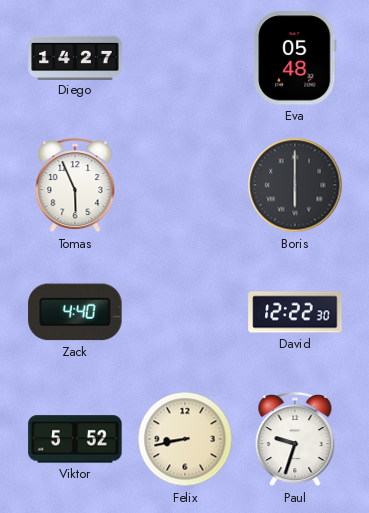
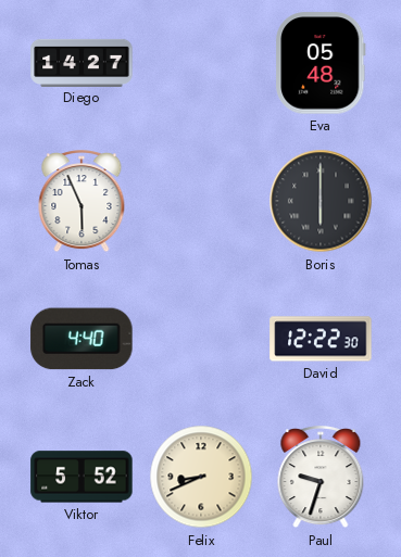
Felix: 8:43 -> 8:41 (201, 477)
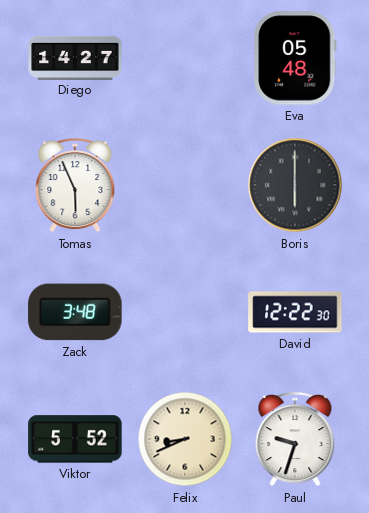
Zack: 4:40 -> 3:48 (75, 312)
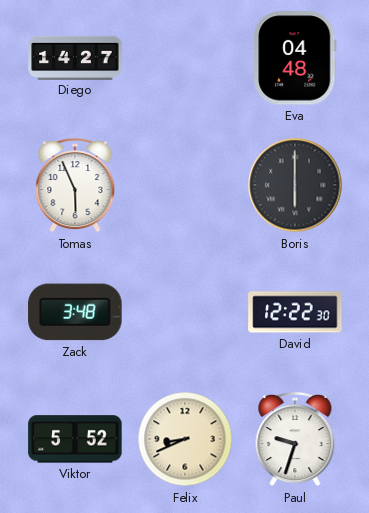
Eva: 05:48 -> 04:48 (295, 58)
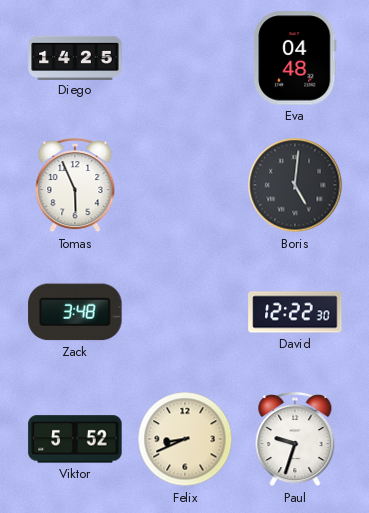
Diego: 14:27 -> 14:25 (75, 57)
Boris: 6:00 -> 5:01 (295, 185)
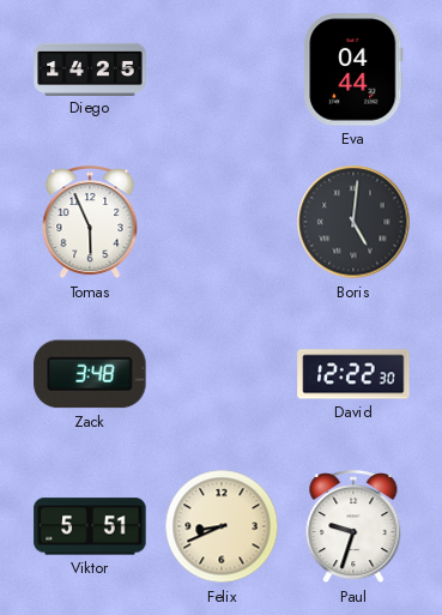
Eva: 04:48 -> 04:44 (353, 70)
Viktor: 5:52 -> 5:51 (90, 526)
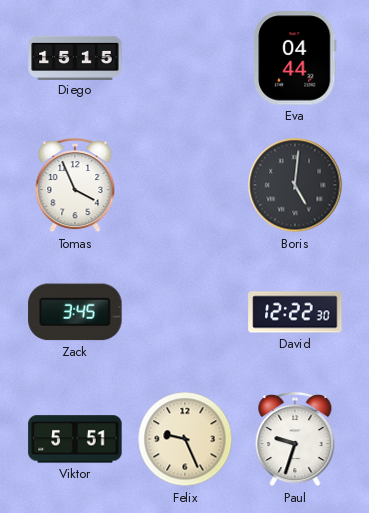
Diego: 14:25 -> 15:15 (75, 57)
Tomas: 5:56 -> 3:56 (75, 186)
Zack: 3:48 -> 3:45 (75, 312)
Felix: 8:41 -> 9:26 (185, 439)
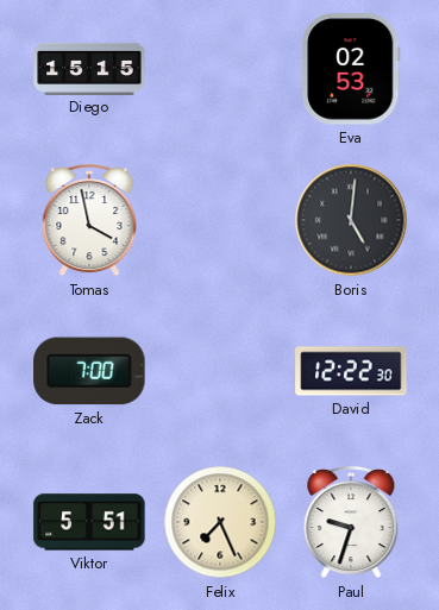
Eva: 04:44 -> 02:53 (351, 69)
Tomas: 3:56 -> 3:58 (89, 221)
Zack: 3:45 -> 7:00 (89, 371)
Felix: 9:26 -> 7:26 (220, 522)
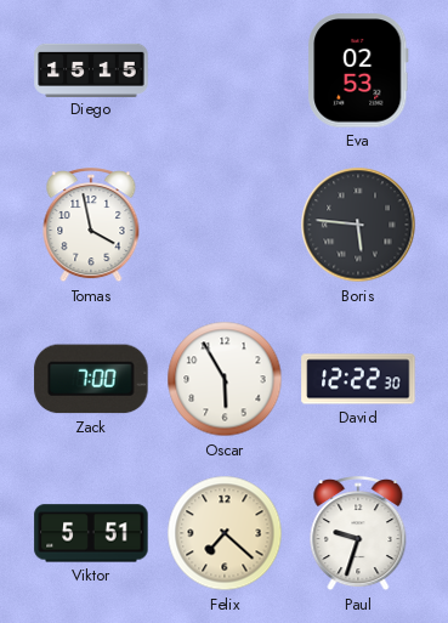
Boris: 5:01 -> 5:46 (358, 225)
Oscar: none -> 5:55 (225, 379)
Felix: 7:26 -> 7:22 (225, 533)
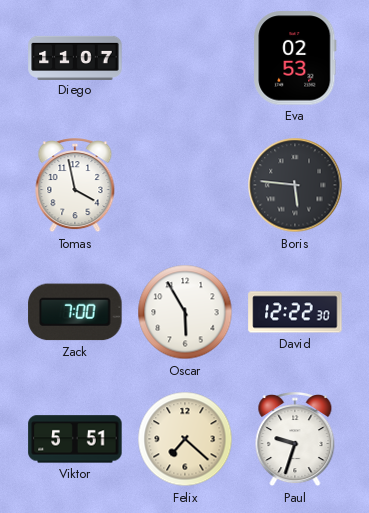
Diego: 15:15 -> 11:07 (75, 57)
